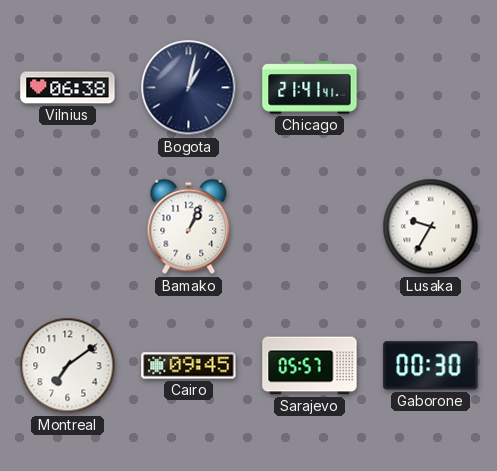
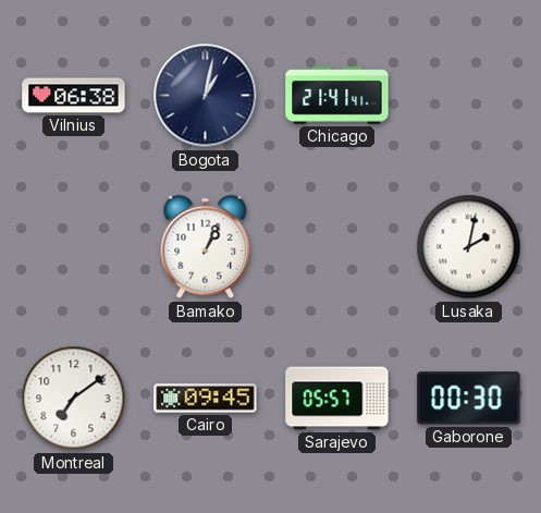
Lusaka: 9:35 -> 2:02 (469, 247)
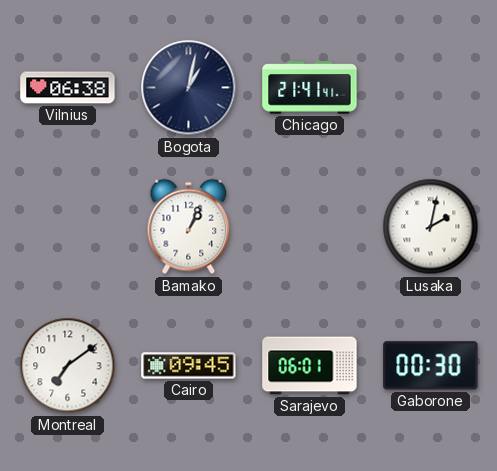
Sarajevo: 05:57 -> 06:01 (310, 366)
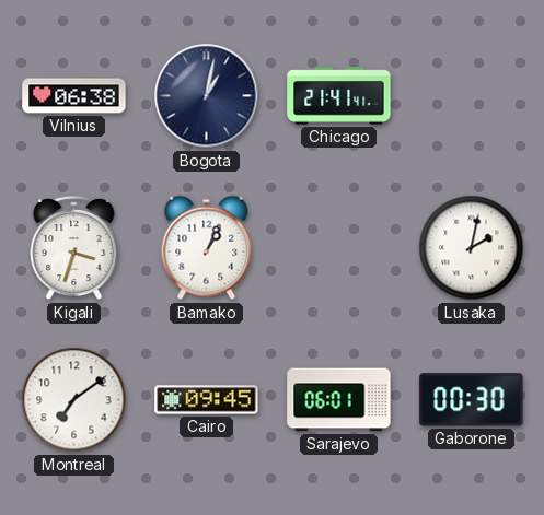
Kigali: none -> 3:33 (74, 248)
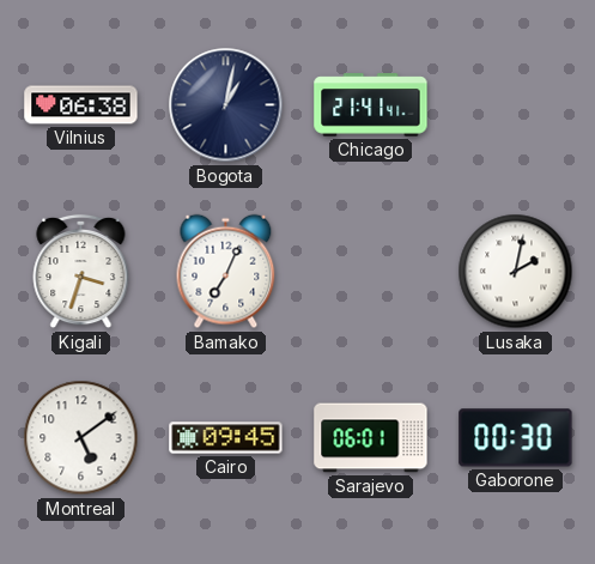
Bamako: 1:04 -> 7:04 (226, 272)
Montreal: 7:09 -> 5:09 (81, 438)
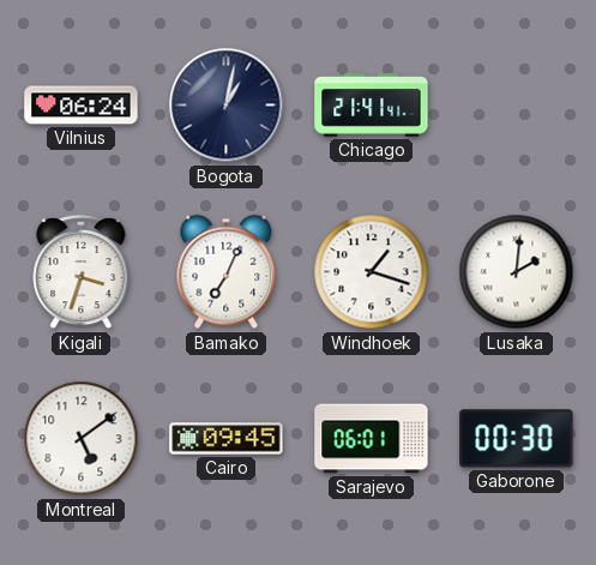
Vilnius: 06:38 -> 06:24 (82, 106)
Windhoek: none -> 1:18 (372, 272)
Lusaka: 2:02 -> 2:01 (517, 272)
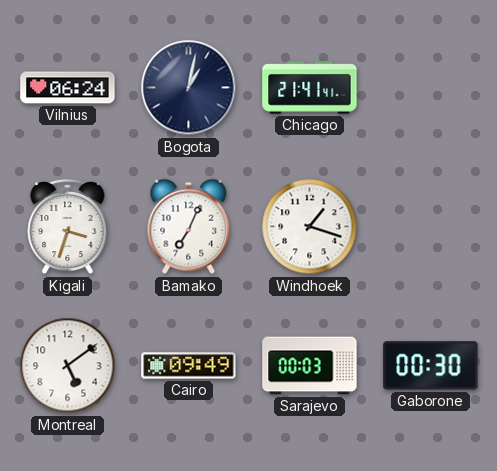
Lusaka: 2:01 -> none (517, 272)
Cairo: 09:45 -> 09:49 (189, 366)
Sarajevo: 06:01 -> 00:03 (310, 366)
